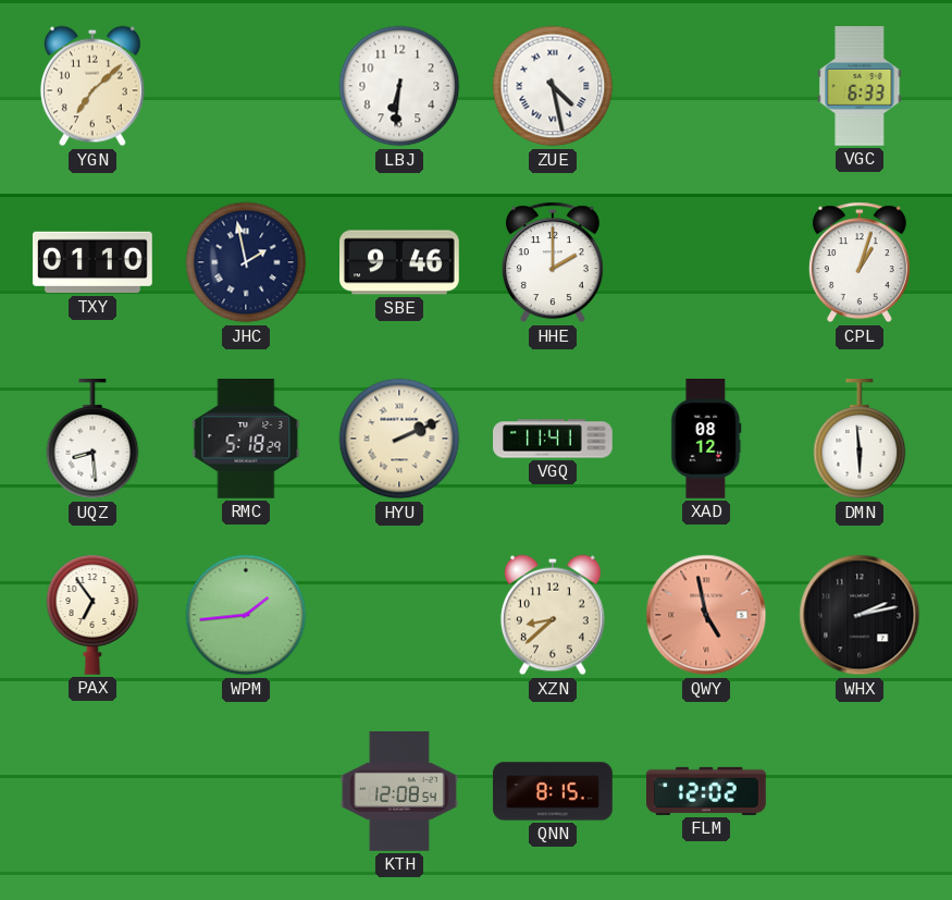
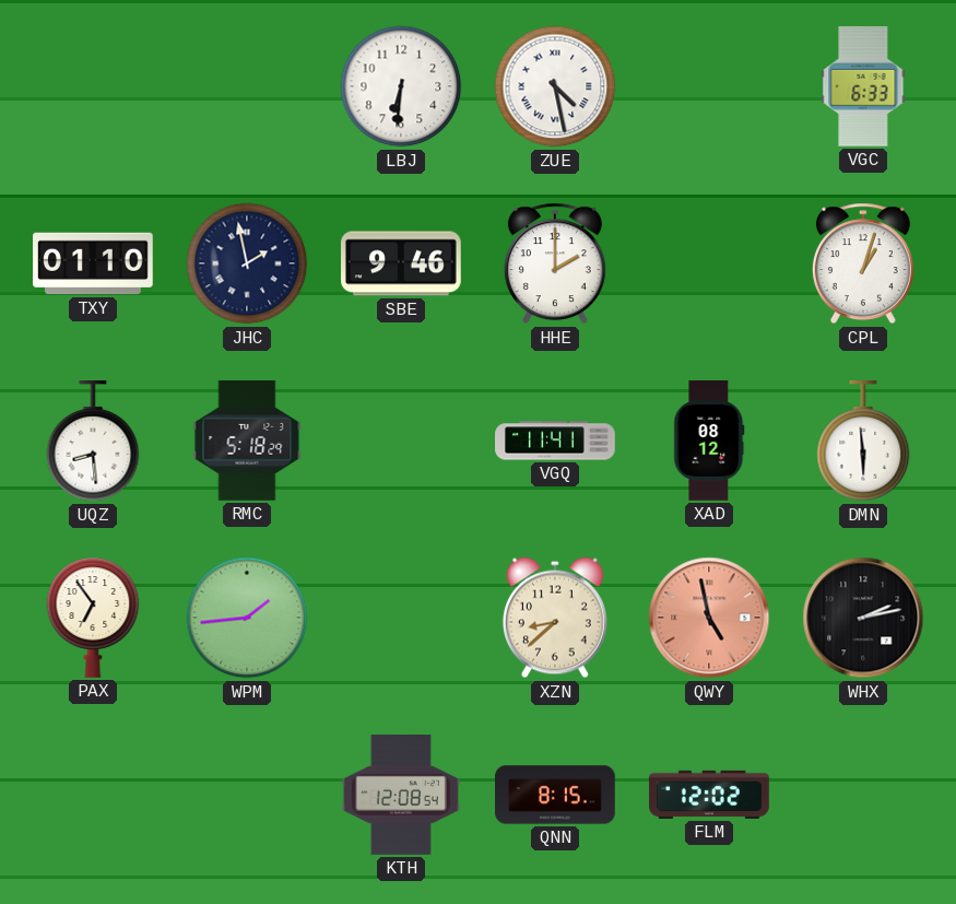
YGN: 7:08 -> none (92, 86)
HYU: 2:11 -> none (399, 439)
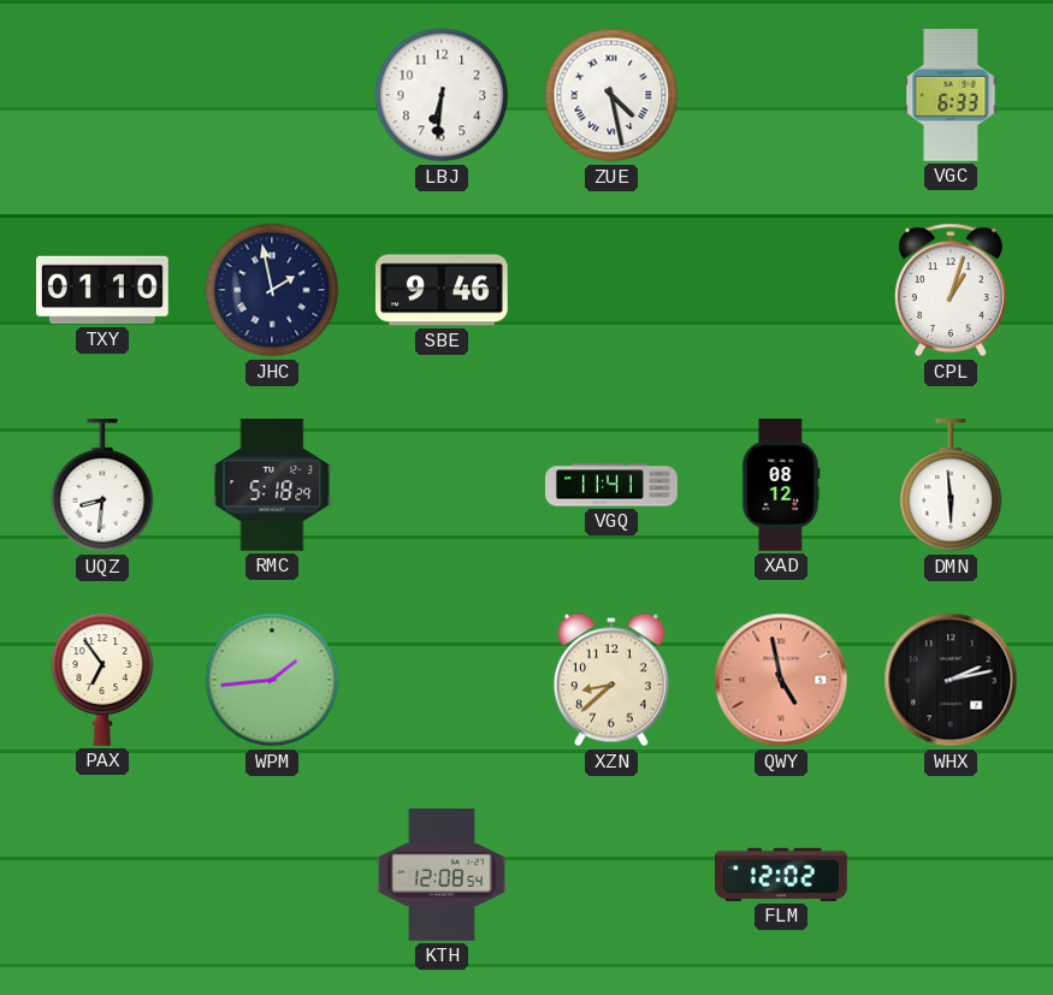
HHE: 2:00 -> none (555, 263)
UQZ: 8:29 -> 8:31 (102, 486)
QNN: 8:15 -> none (555, 795)
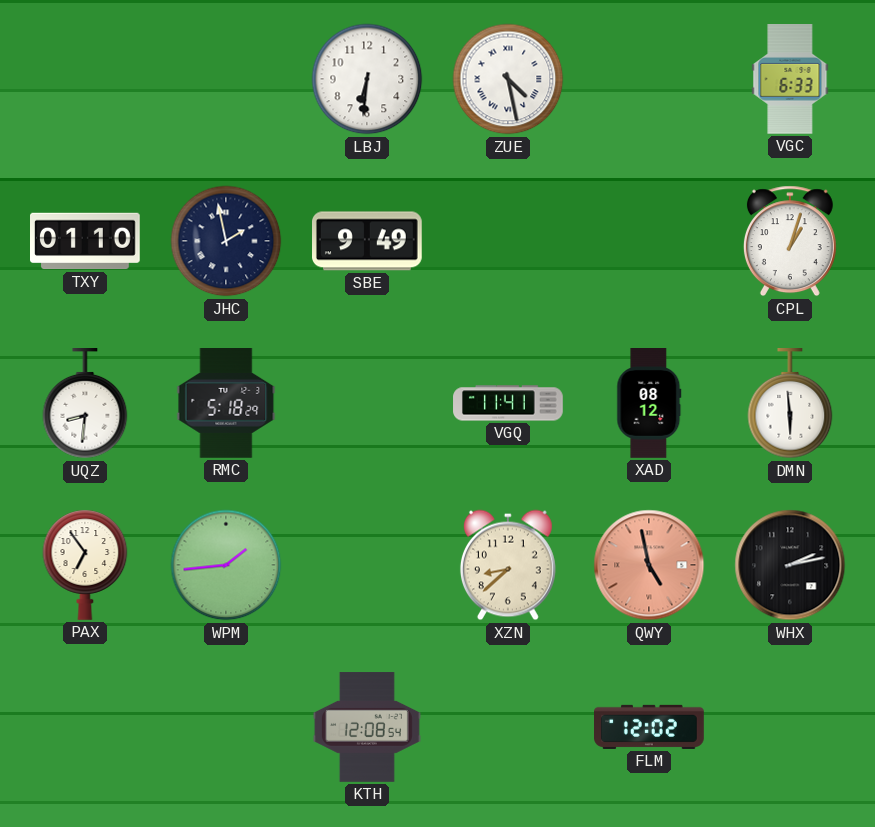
SBE: 9:46 -> 9:49 (368, 241)
